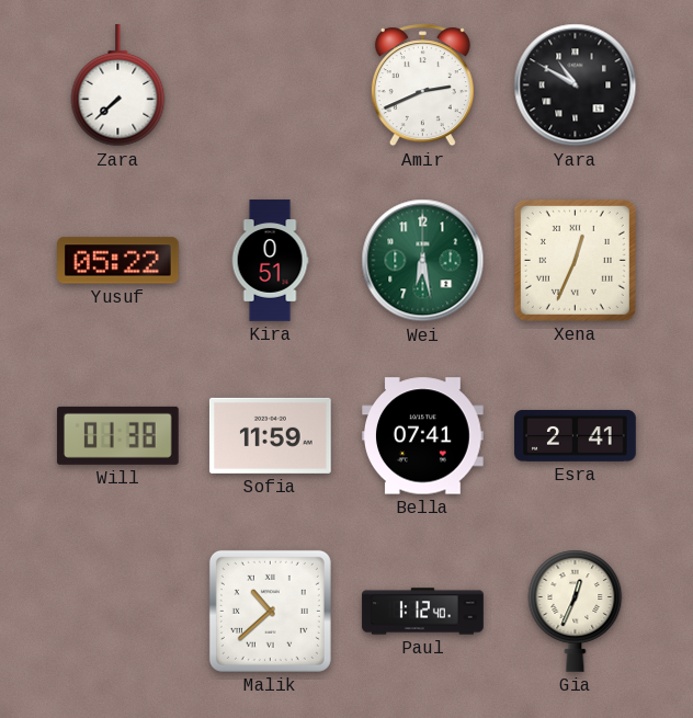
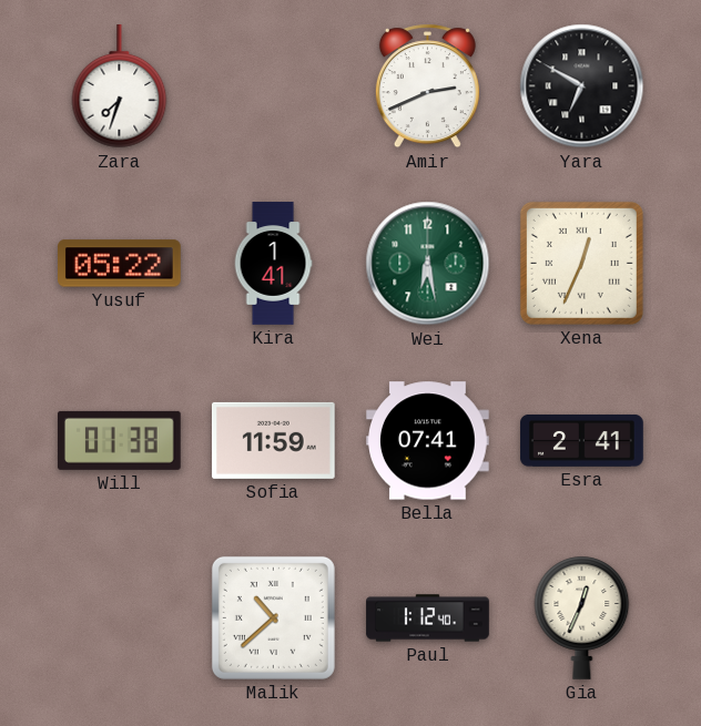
Zara: 7:38 -> 7:33 (120, 88)
Yara: 10:50 -> 6:50 (582, 86)
Kira: 0:51 -> 1:41 (273, 264)
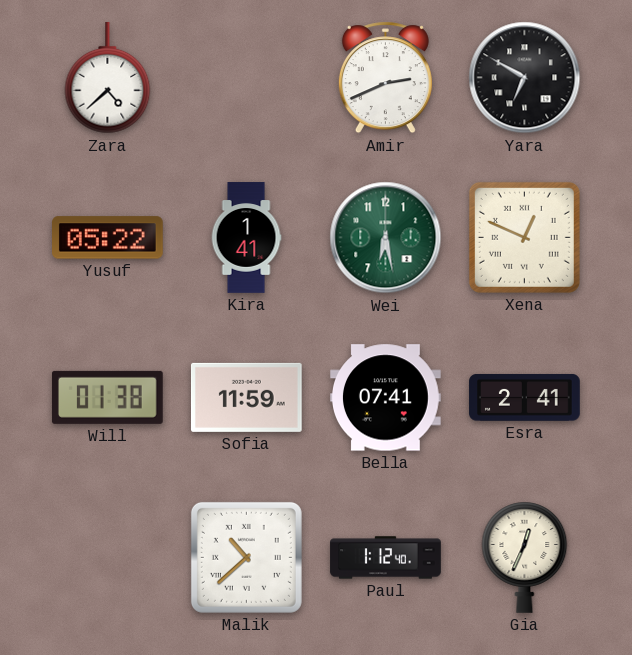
Zara: 7:33 -> 4:38 (108, 79)
Xena: 12:34 -> 12:49 (524, 237)
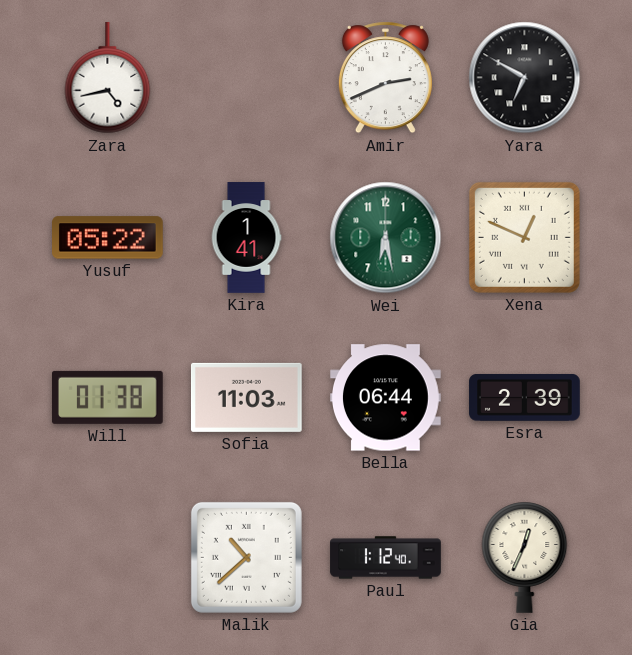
Zara: 4:38 -> 4:43 (108, 79)
Sofia: 11:59 -> 11:03 (247, 397)
Bella: 07:41 -> 06:44 (386, 398)
Esra: 2:41 -> 2:39 (525, 398)
